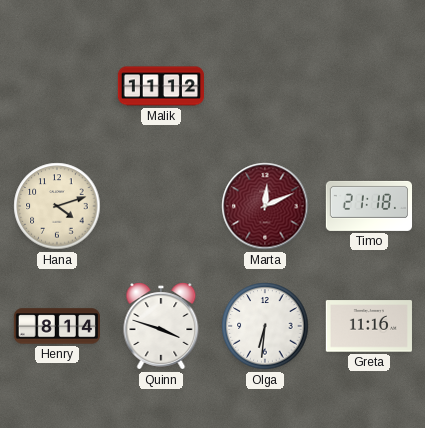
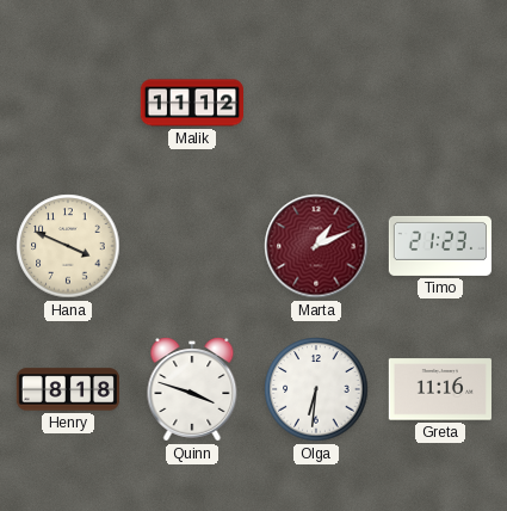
Hana: 4:12 -> 3:49 (68, 246)
Marta: 12:11 -> 1:11 (316, 246)
Timo: 21:18 -> 21:23 (439, 246)
Henry: 8:14 -> 8:18 (67, 389)
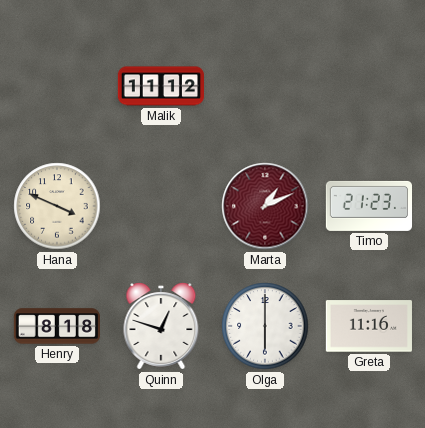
Quinn: 3:48 -> 12:48 (161, 326)
Olga: 6:31 -> 6:00 (265, 326)
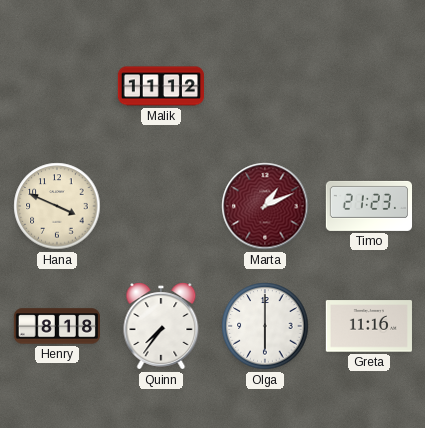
Quinn: 12:48 -> 7:36 (161, 326)
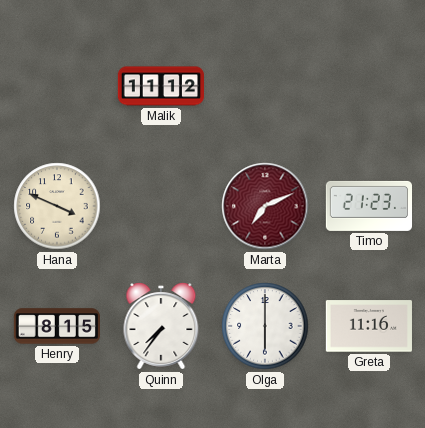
Marta: 1:11 -> 7:11 (265, 206)
Henry: 8:18 -> 8:15 (56, 326)
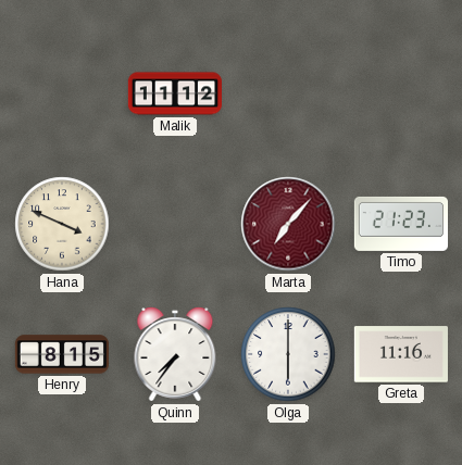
Marta: 7:11 -> 7:07 (288, 224)
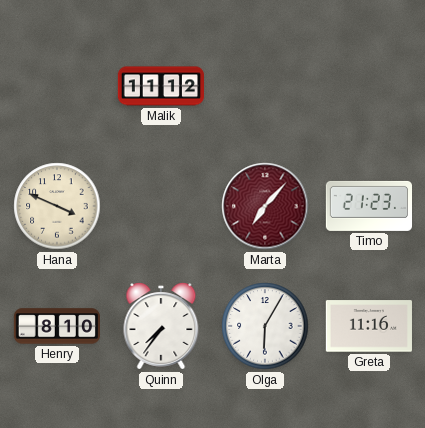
Henry: 8:15 -> 8:10 (56, 326)
Olga: 6:00 -> 6:05 (265, 326)
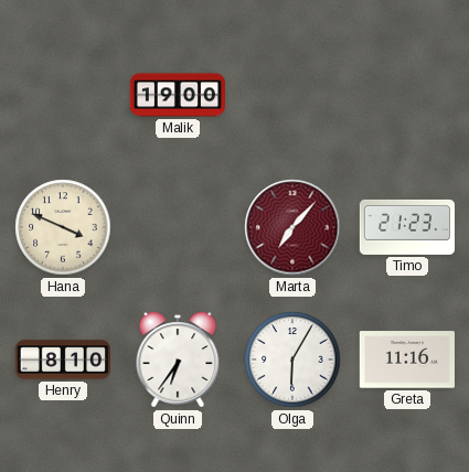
Malik: 11:12 -> 19:00 (177, 95)
Quinn: 7:36 -> 6:36 (178, 360)
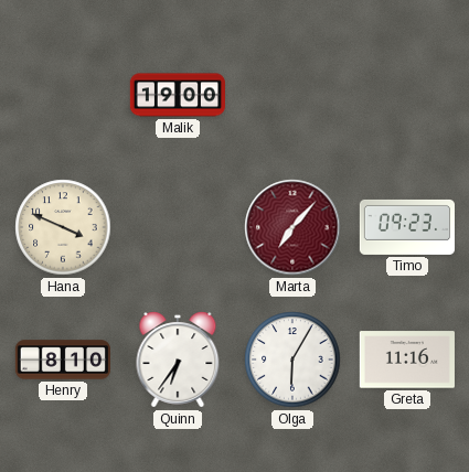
Timo: 21:23 -> 09:23 (406, 227)
